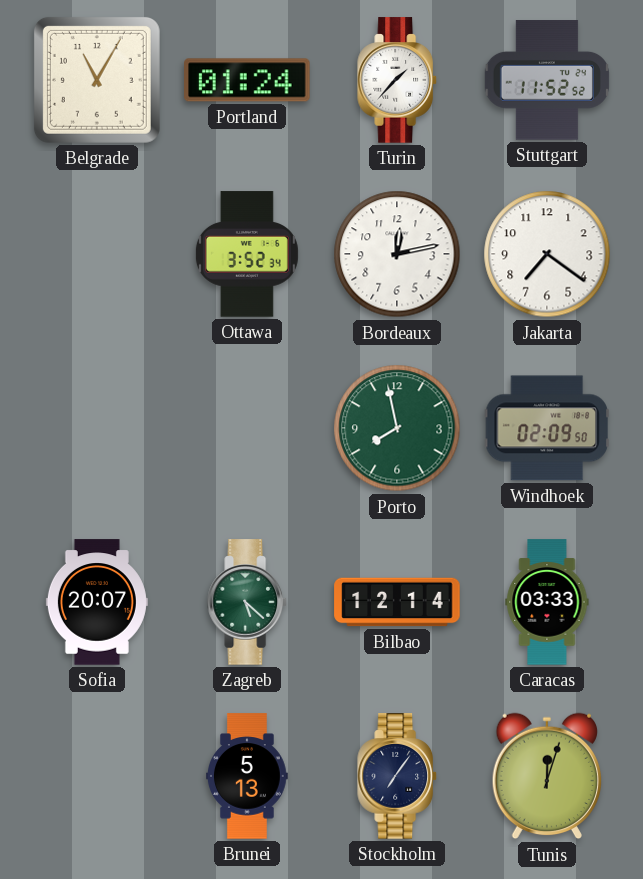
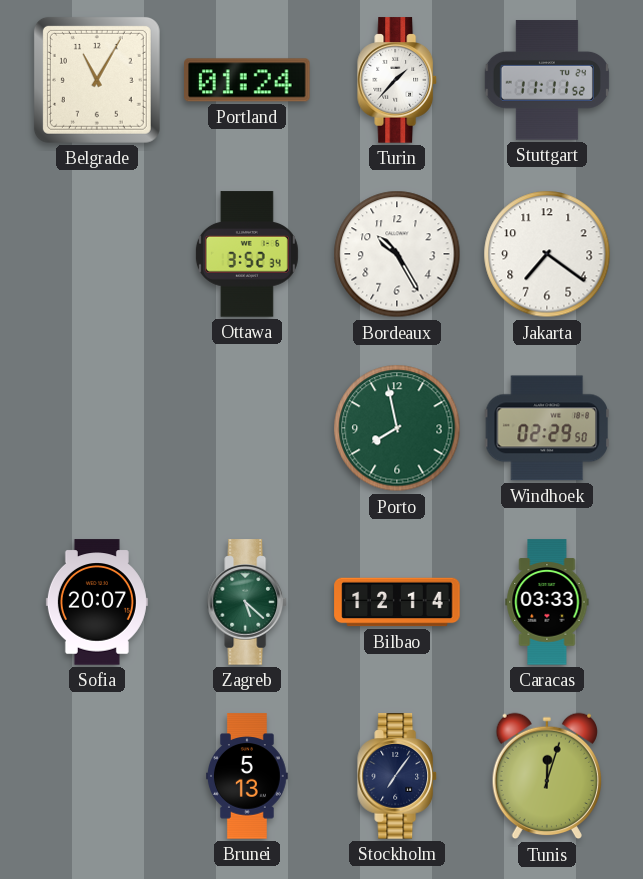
Stuttgart: 11:52 -> 11:11 (547, 80)
Bordeaux: 12:13 -> 10:25 (397, 254)
Windhoek: 02:09 -> 02:29 (547, 428)
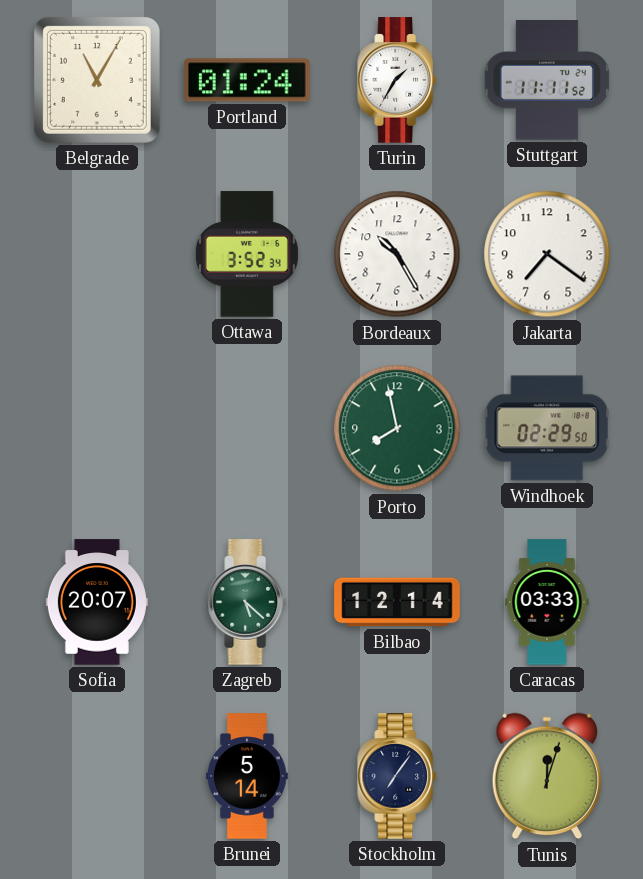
Turin: 1:37 -> 1:35 (398, 80)
Brunei: 5:13 -> 5:14 (248, 776)
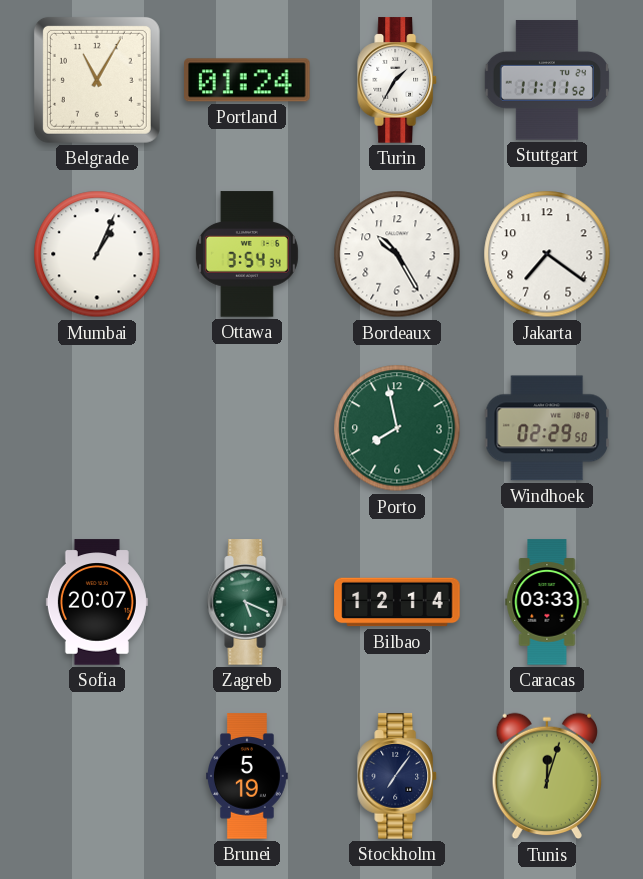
Mumbai: none -> 1:04 (97, 254)
Ottawa: 3:52 -> 3:54 (247, 254)
Zagreb: 5:22 -> 5:19 (248, 602)
Brunei: 5:14 -> 5:19 (248, 776)
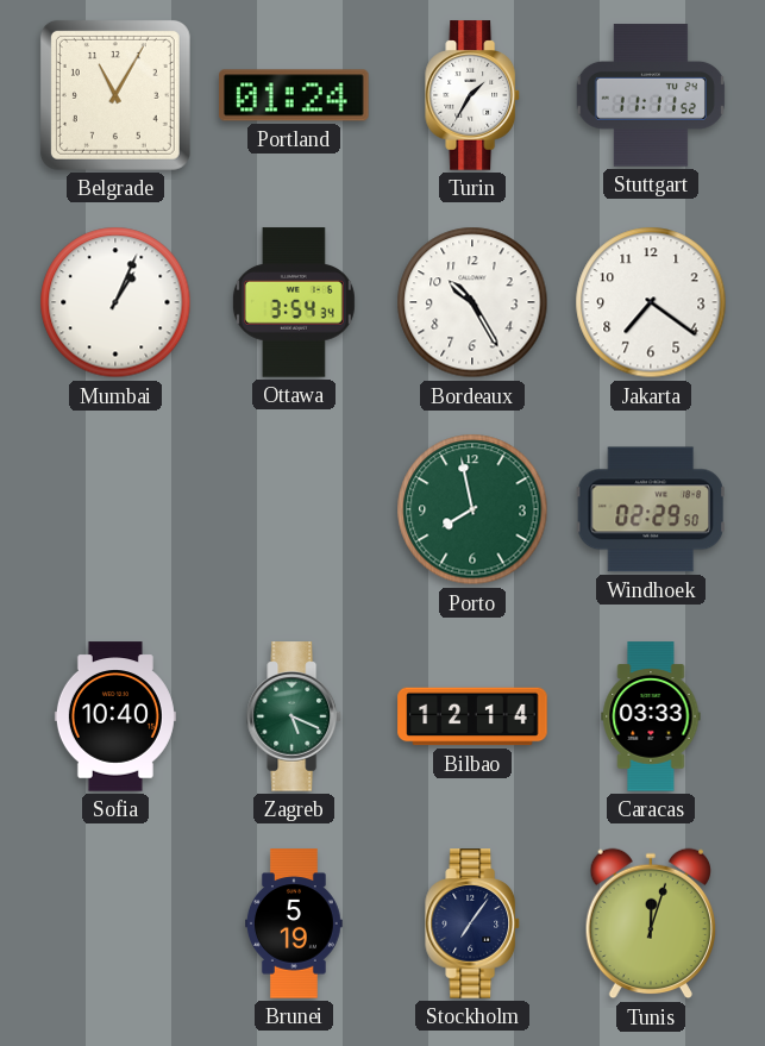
Sofia: 20:07 -> 10:40 (115, 716)
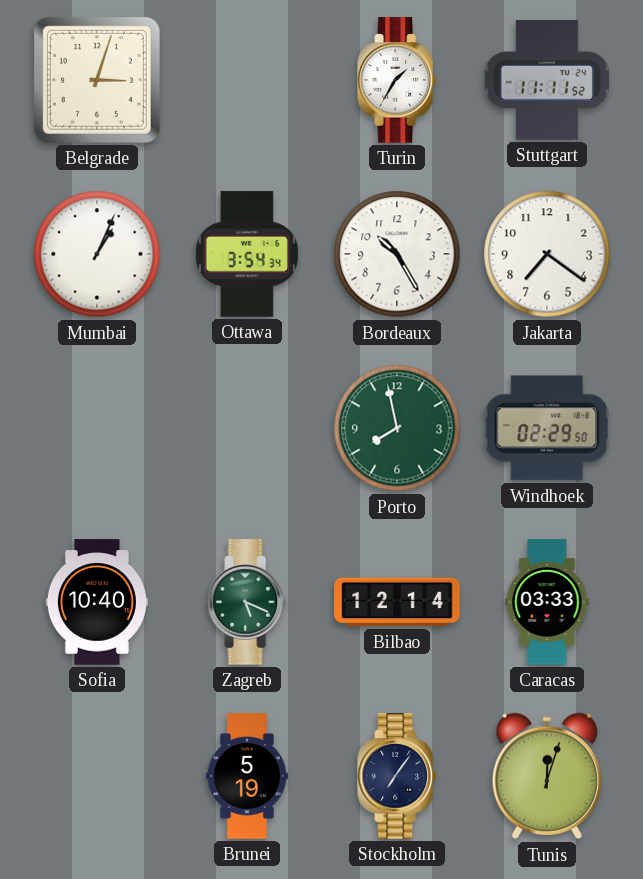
Belgrade: 11:05 -> 3:03 (97, 80)
Portland: 01:24 -> none (294, 95)
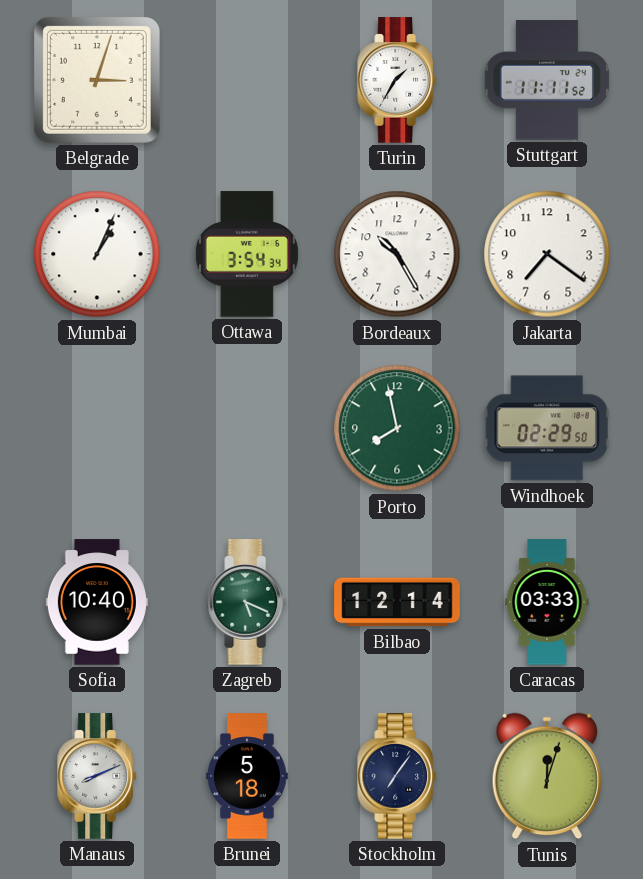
Manaus: none -> 8:11 (98, 776)
Brunei: 5:19 -> 5:18 (248, 776)
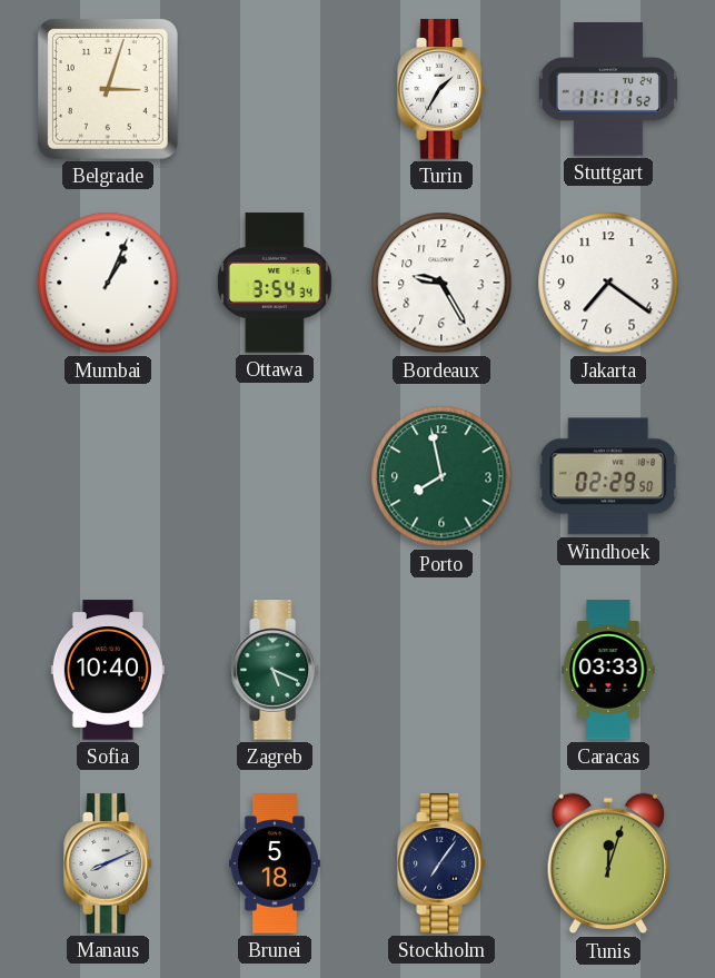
Bordeaux: 10:25 -> 9:25 (441, 283)
Bilbao: 12:14 -> none (397, 602)
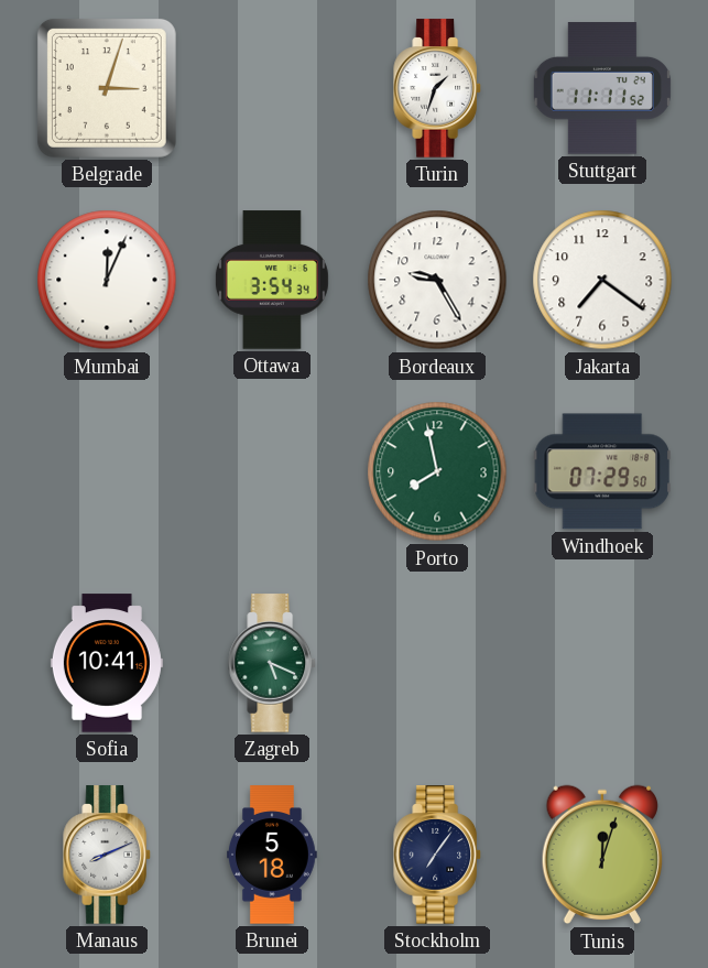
Turin: 1:35 -> 1:33 (438, 88)
Mumbai: 1:04 -> 12:04 (107, 280)
Windhoek: 02:29 -> 07:29 (602, 471)
Sofia: 10:40 -> 10:41 (107, 663)
Caracas: 03:33 -> none (608, 670)
